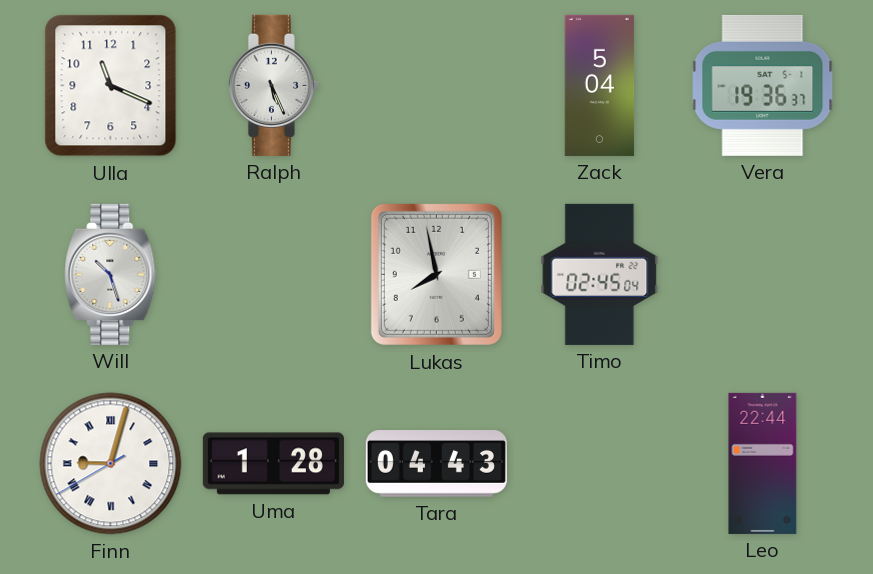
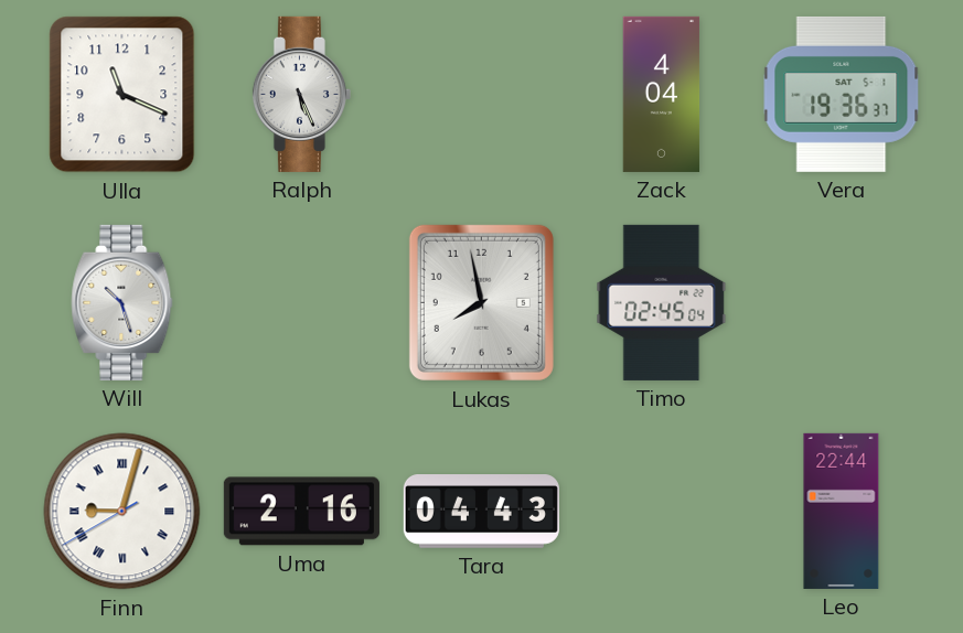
Zack: 5:04 -> 4:04 (662, 94)
Uma: 1:28 -> 2:16 (301, 512)
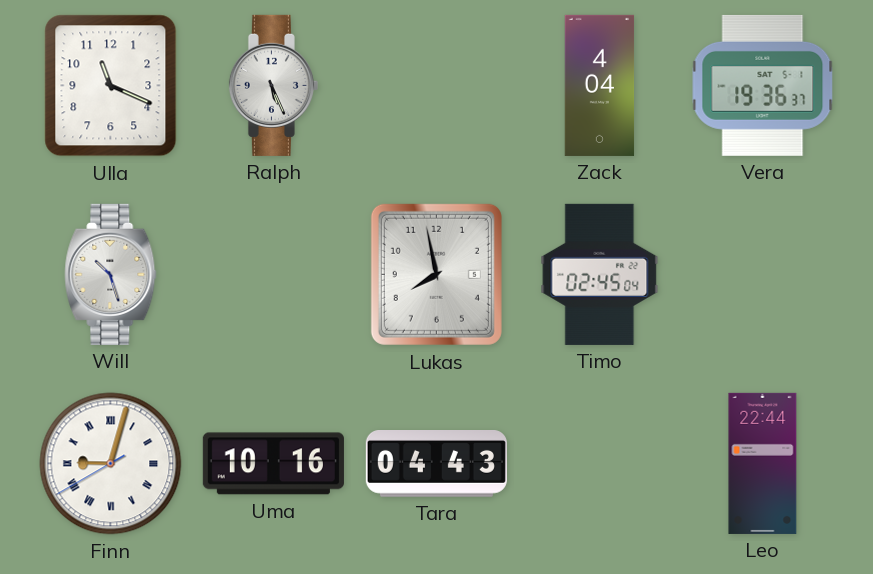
Uma: 2:16 -> 10:16 (273, 464)
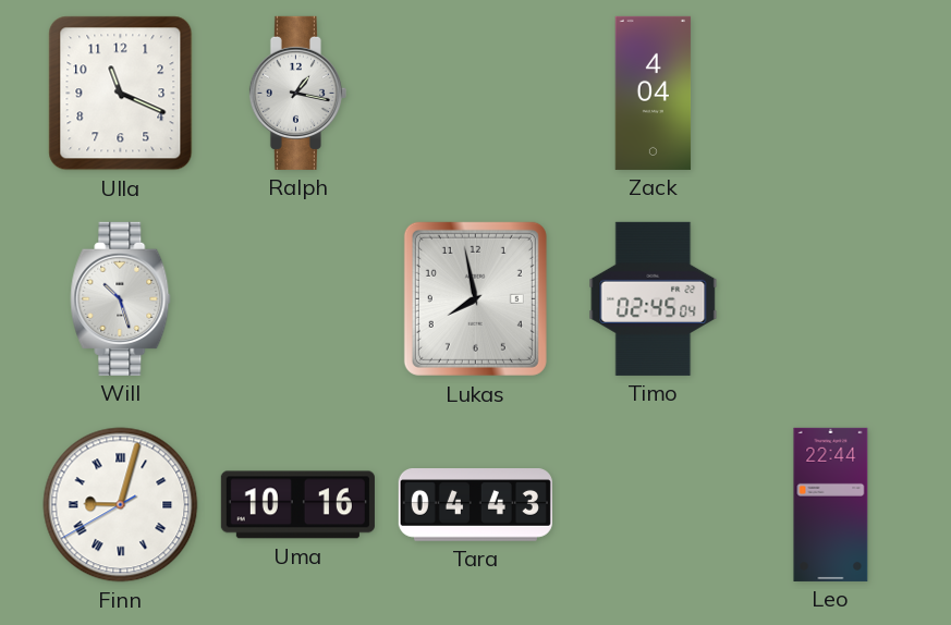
Ralph: 5:26 -> 1:17 (297, 93)
Vera: 19:36 -> none (763, 85)
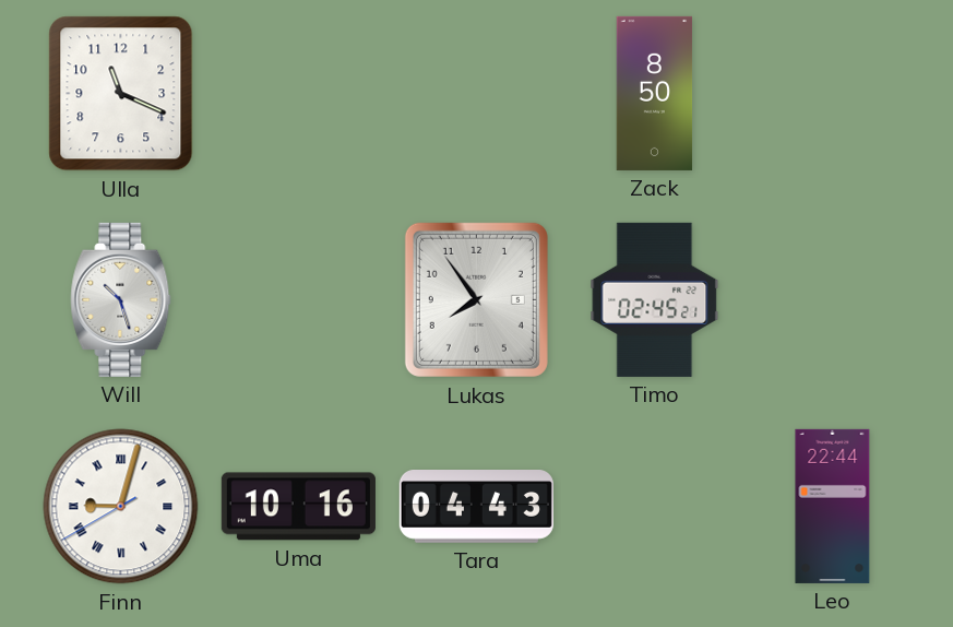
Ralph: 1:17 -> none (297, 93)
Zack: 4:04 -> 8:50 (655, 93)
Lukas: 7:58 -> 7:54 (476, 299)
Timo: 02:45:04 -> 02:45:21 (655, 299)
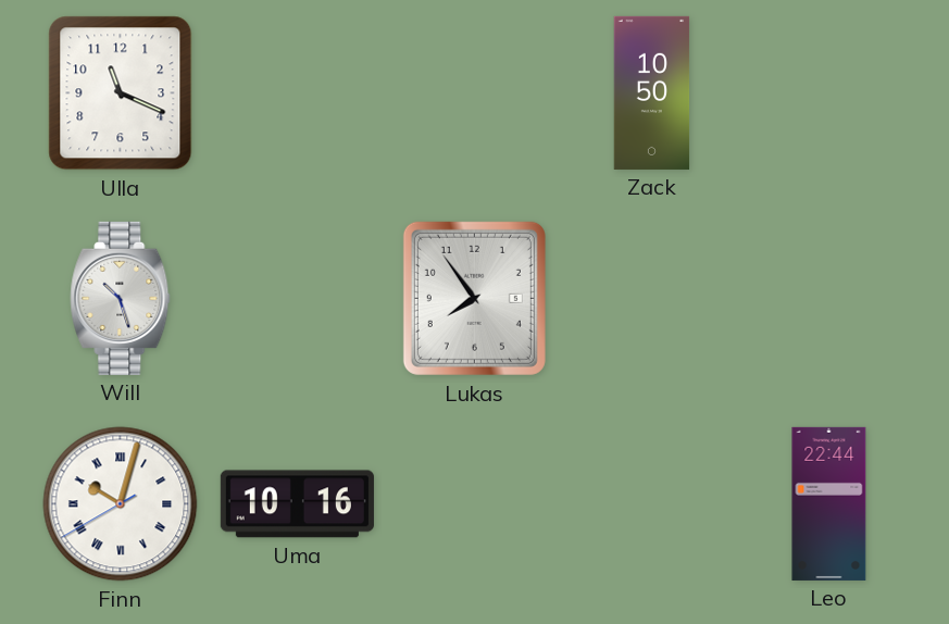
Zack: 8:50 -> 10:50 (652, 92)
Timo: 02:45 -> none (655, 299)
Finn: 9:02 -> 10:02 (121, 504)
Tara: 04:43 -> none (476, 507)
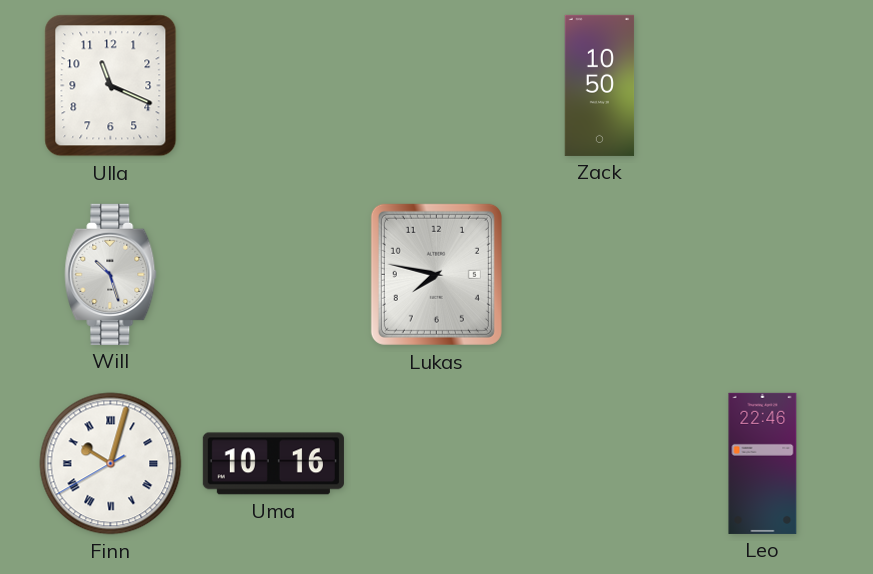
Lukas: 7:54 -> 7:47 (436, 274)
Leo: 22:44 -> 22:46 (763, 463)
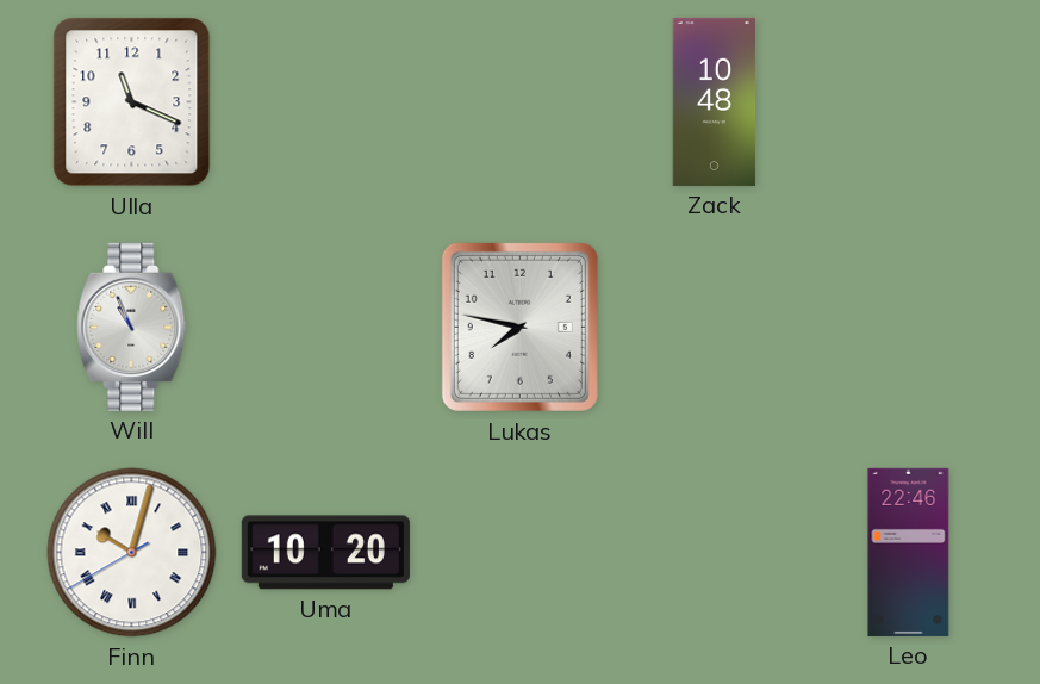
Zack: 10:50 -> 10:48 (715, 101)
Will: 10:27 -> 10:56 (132, 327)
Uma: 10:16 -> 10:20 (325, 553)
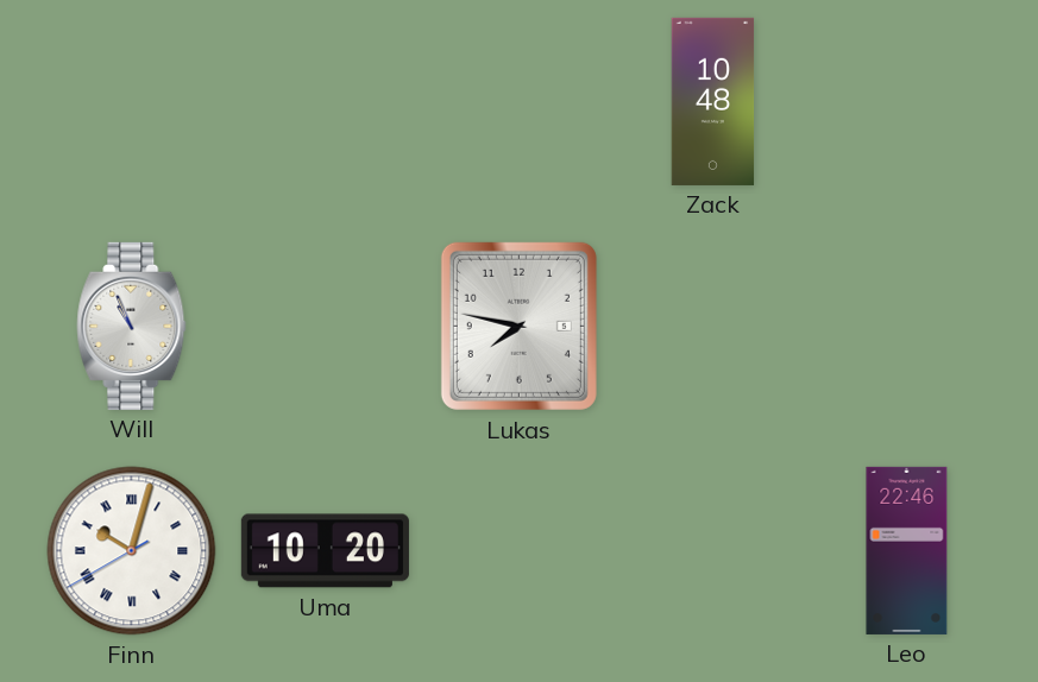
Ulla: 11:19 -> none (132, 102)
